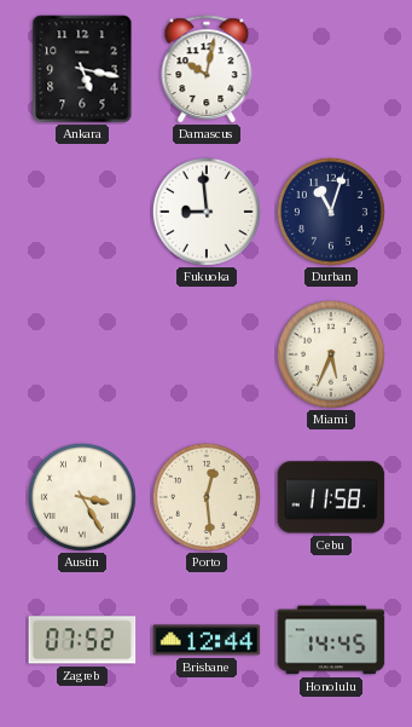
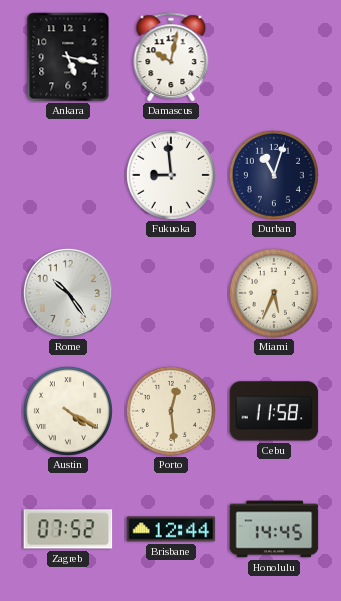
Rome: none -> 10:24 (68, 293)
Austin: 3:25 -> 4:20 (68, 411)
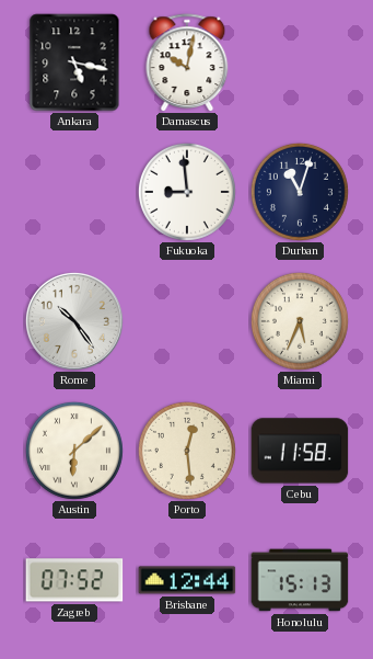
Austin: 4:20 -> 6:08 (74, 451)
Honolulu: 14:45 -> 15:13 (300, 580)
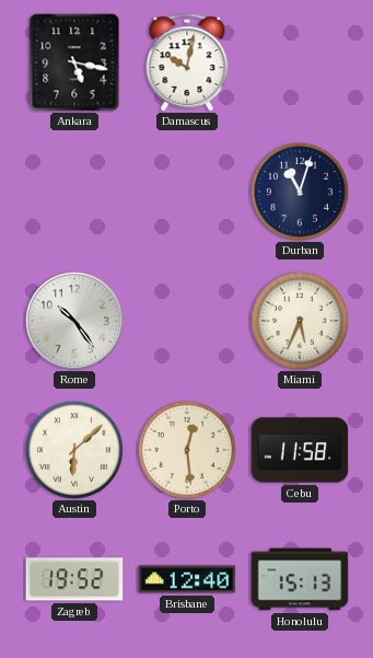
Fukuoka: 8:59 -> none (187, 192)
Zagreb: 07:52 -> 19:52 (74, 579)
Brisbane: 12:44 -> 12:40 (187, 579)
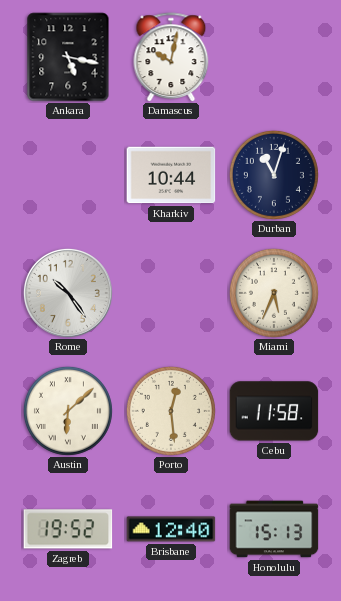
Kharkiv: none -> 10:44 (171, 175)
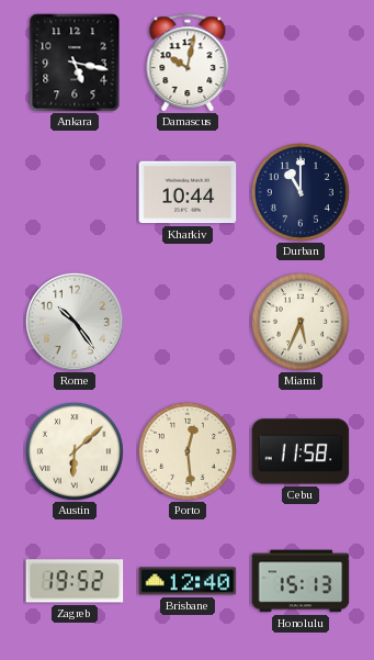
Durban: 11:03 -> 11:00 (301, 192)
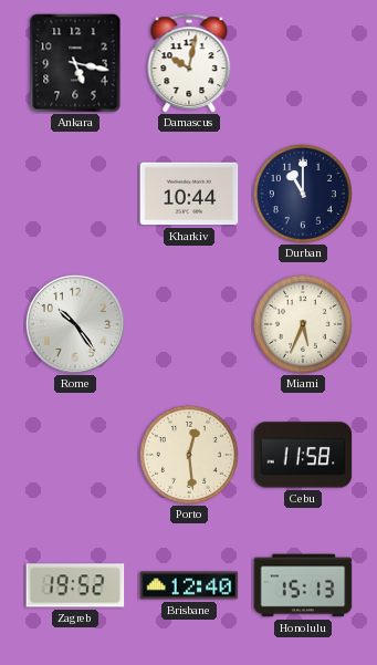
Austin: 6:08 -> none (75, 451)
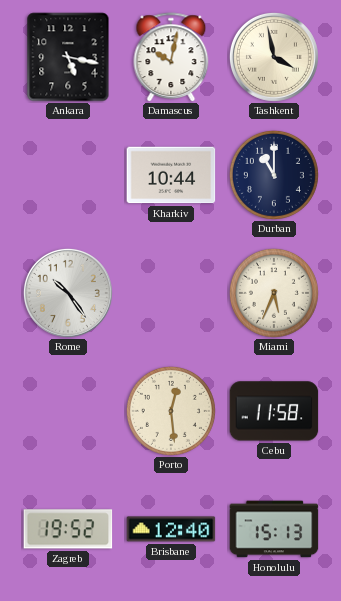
Tashkent: none -> 3:58 (274, 57)
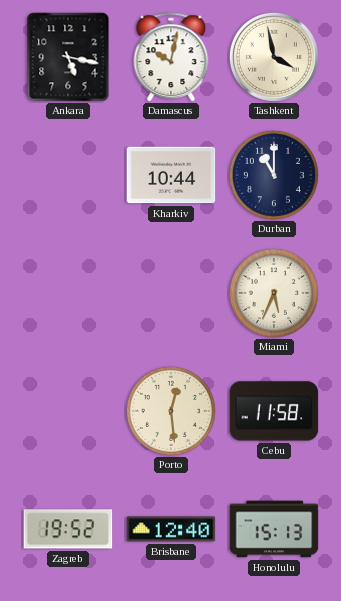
Rome: 10:24 -> none (68, 293)
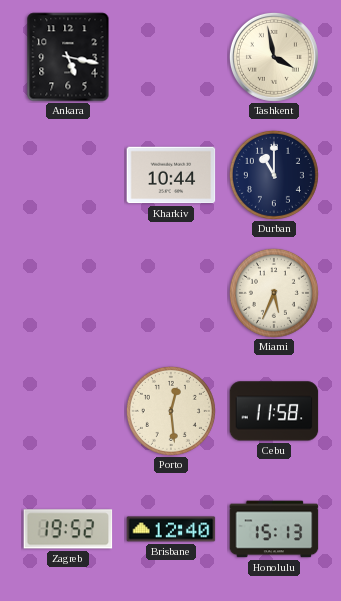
Damascus: 10:02 -> none (171, 57)
